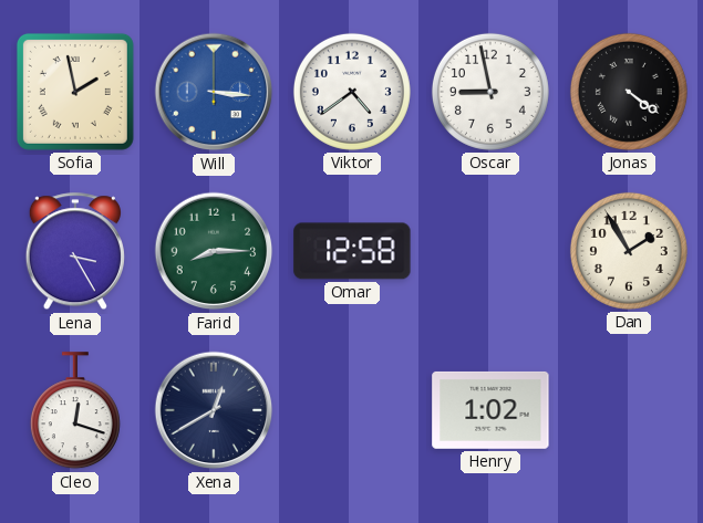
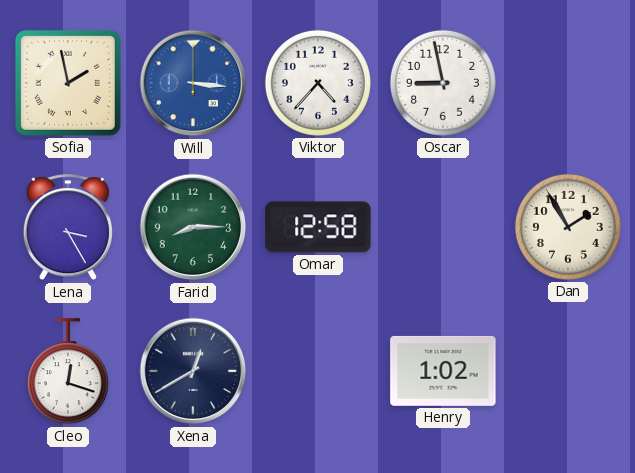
Viktor: 4:39 -> 4:37 (318, 83)
Jonas: 4:21 -> none (629, 92)
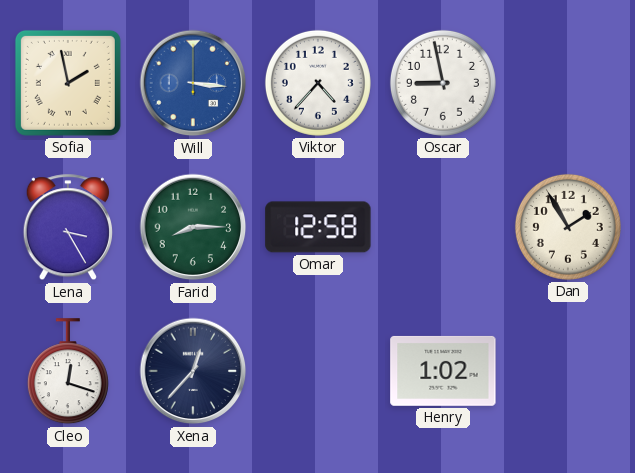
Xena: 12:40 -> 12:37 (193, 371)
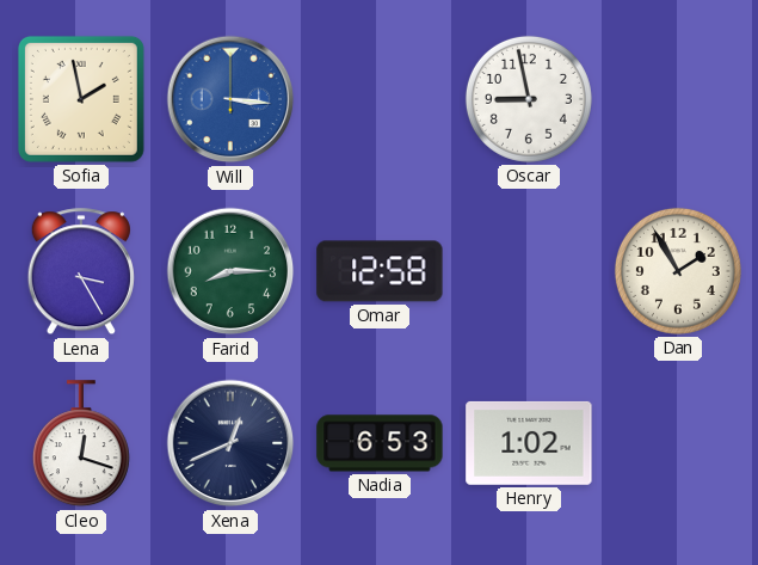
Viktor: 4:37 -> none (318, 83)
Xena: 12:37 -> 12:41 (230, 443)
Nadia: none -> 6:53 (380, 443)
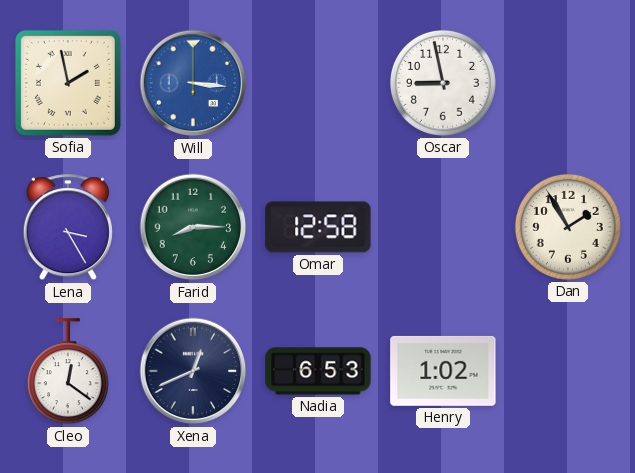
Cleo: 12:18 -> 12:21 (68, 372)
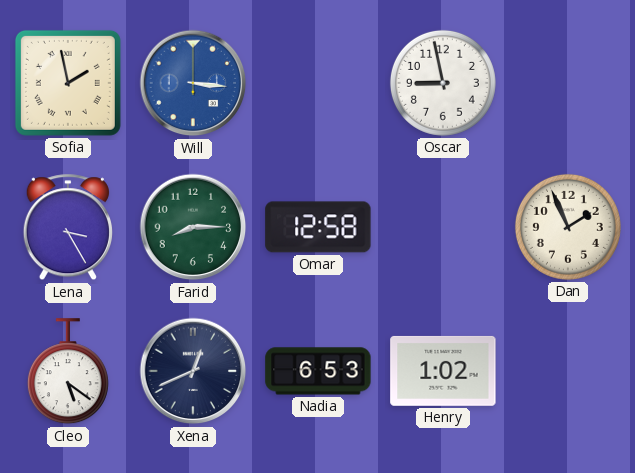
Dan: 1:55 -> 1:56 (568, 227)
Cleo: 12:21 -> 5:21 (68, 372)
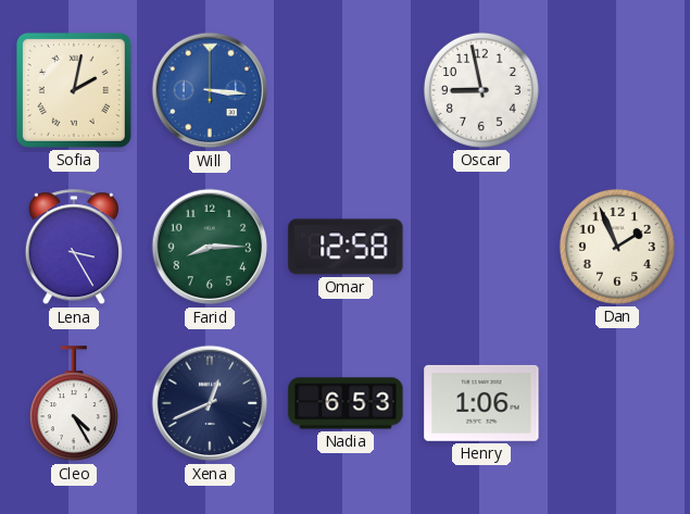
Sofia: 1:58 -> 2:02 (74, 90)
Cleo: 5:21 -> 4:25 (74, 404)
Henry: 1:02 -> 1:06 (481, 403)
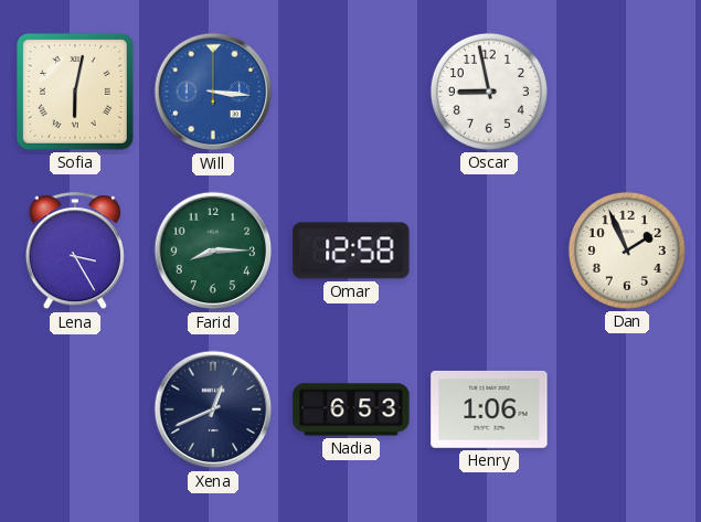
Sofia: 2:02 -> 6:02 (75, 92)
Cleo: 4:25 -> none (74, 404)
